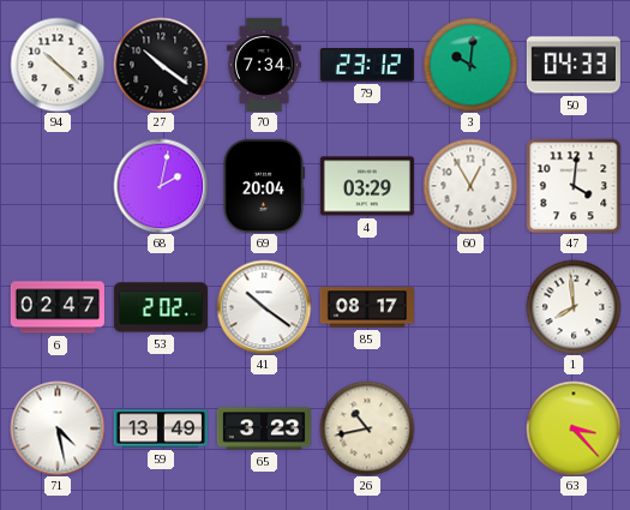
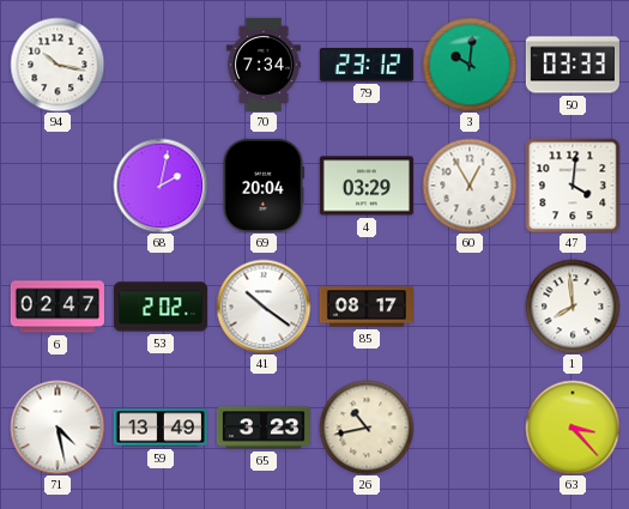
94: 10:22 -> 10:17 (58, 65)
27: 10:21 -> none (161, 65)
50: 04:33 -> 03:33 (573, 65)
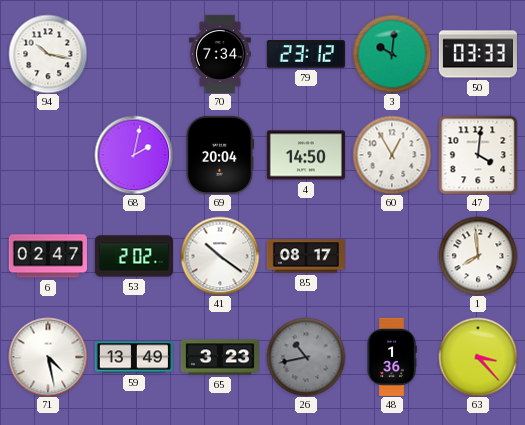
4: 03:29 -> 14:50 (306, 155)
26 dial: cream -> grey (306, 357)
48: none -> 1:36 (392, 357)
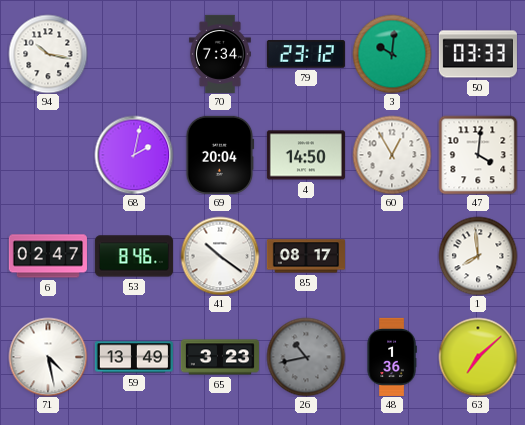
53: 2:02 -> 8:46 (134, 256)
63: 3:23 -> 7:08 (478, 357)
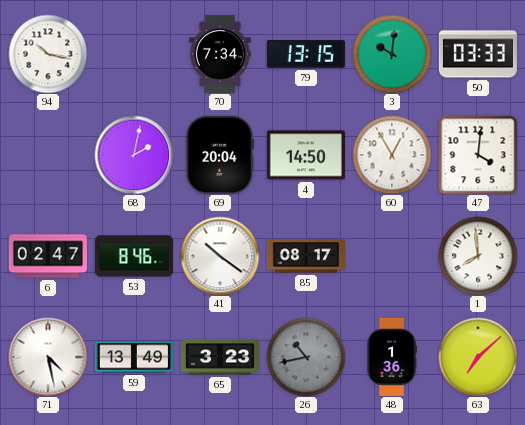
79: 23:12 -> 13:15 (306, 54)
